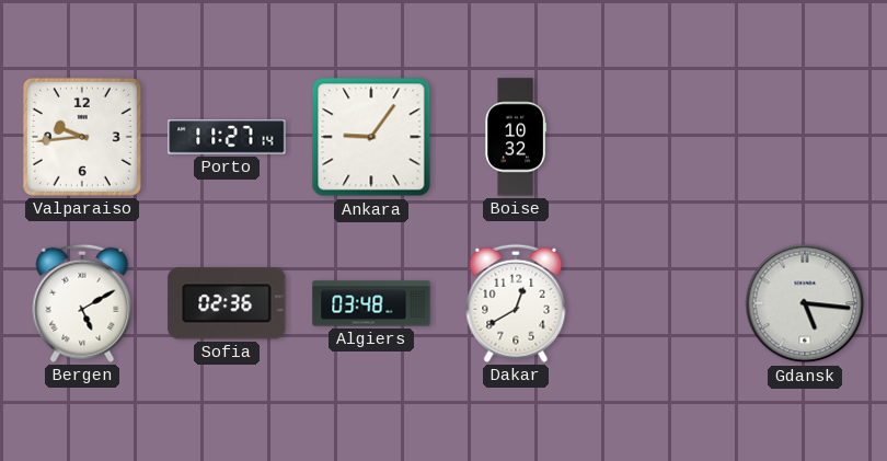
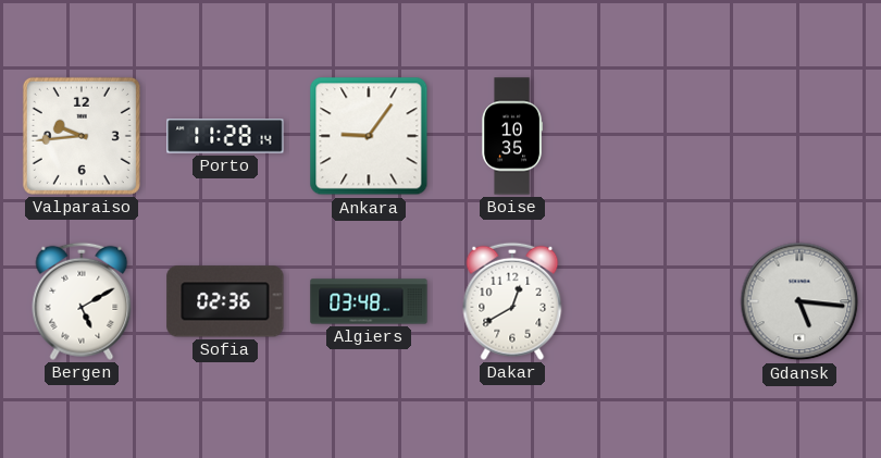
Porto: 11:27 -> 11:28 (225, 136)
Boise: 10:32 -> 10:35 (511, 136)
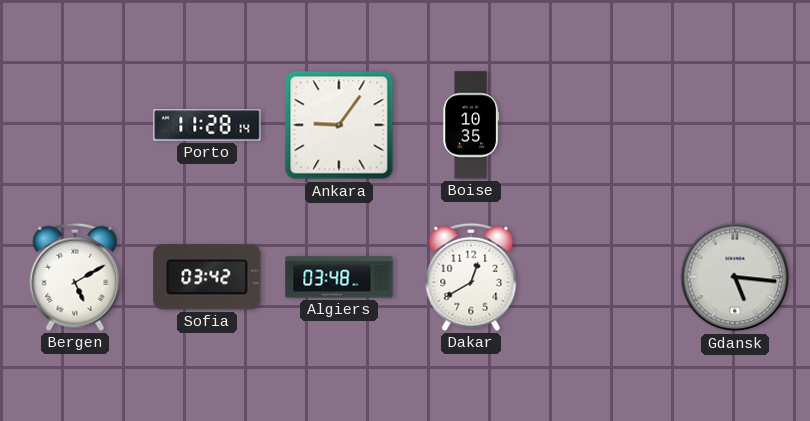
Valparaiso: 9:44 -> none (82, 136)
Sofia: 02:36 -> 03:42 (207, 277)
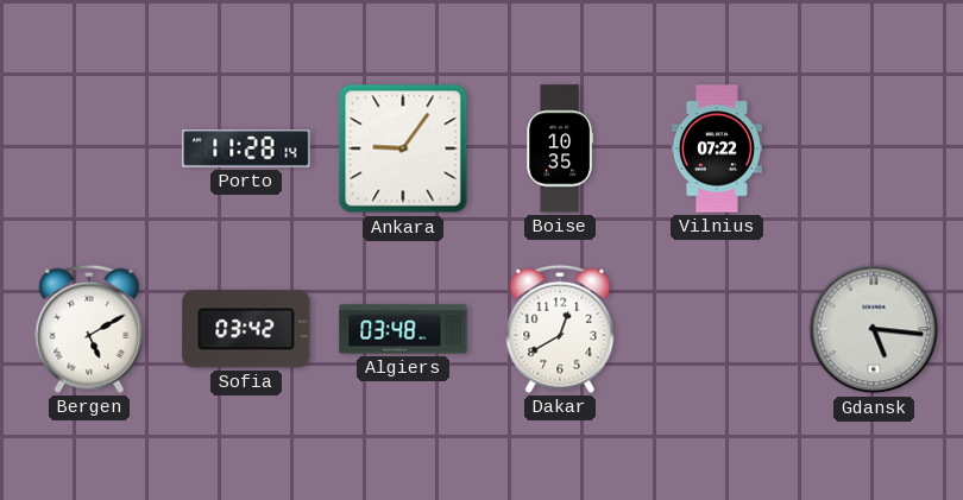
Vilnius: none -> 07:22 (717, 148)
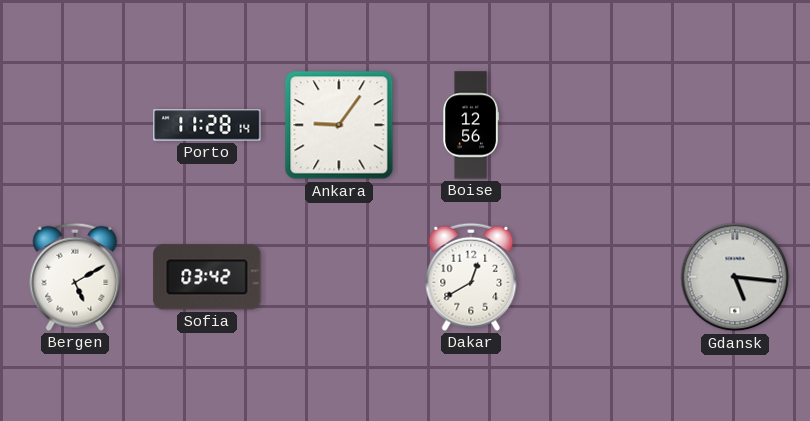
Boise: 10:35 -> 12:56 (470, 125)
Vilnius: 07:22 -> none (717, 148)
Algiers: 03:48 -> none (403, 329)
